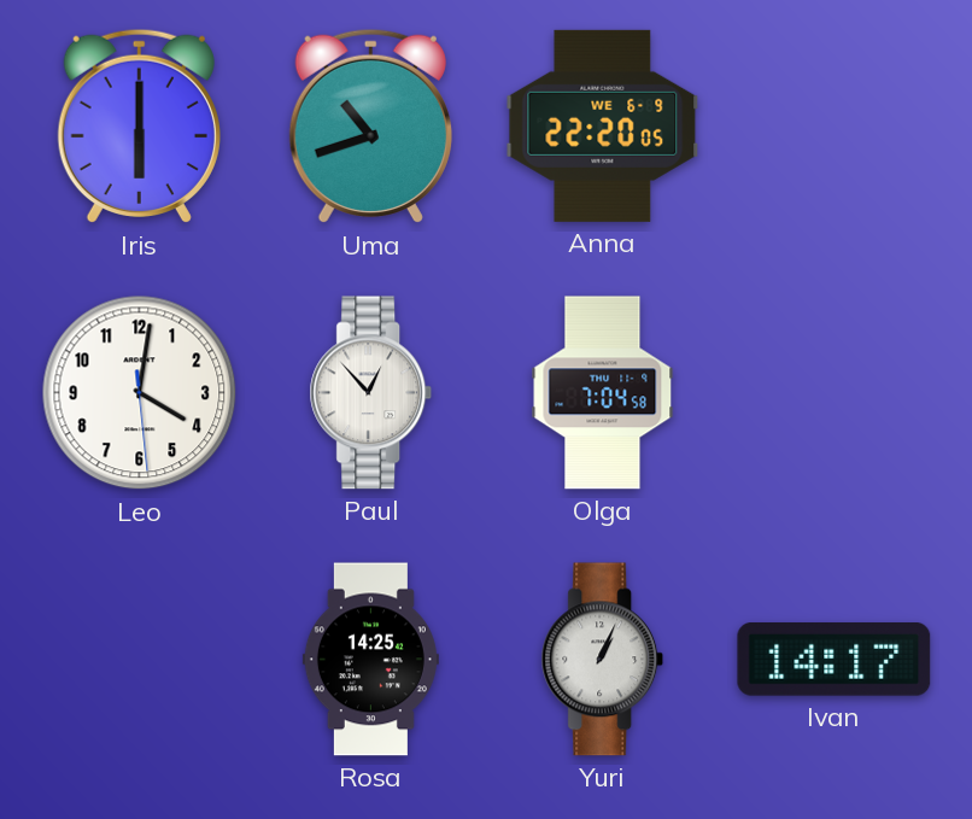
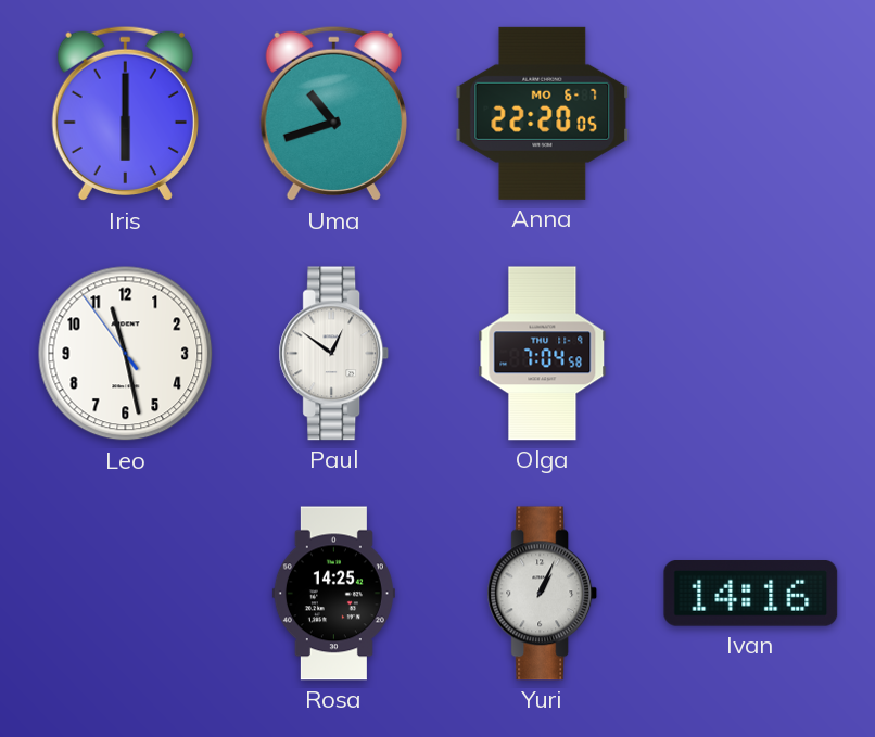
Anna date: WE 6-9 -> MO 6-7 (543, 113)
Leo: 4:01 -> 11:27 (126, 354)
Paul: 12:53 -> 12:51 (334, 354)
Ivan: 14:17 -> 14:16 (751, 594)
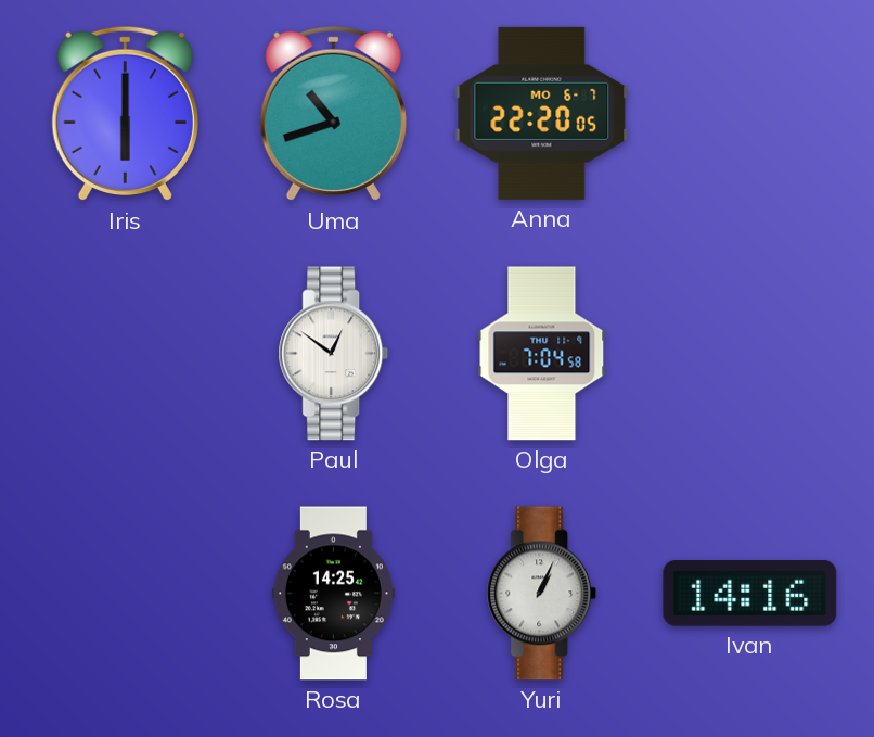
Leo: 11:27 -> none (126, 354)
